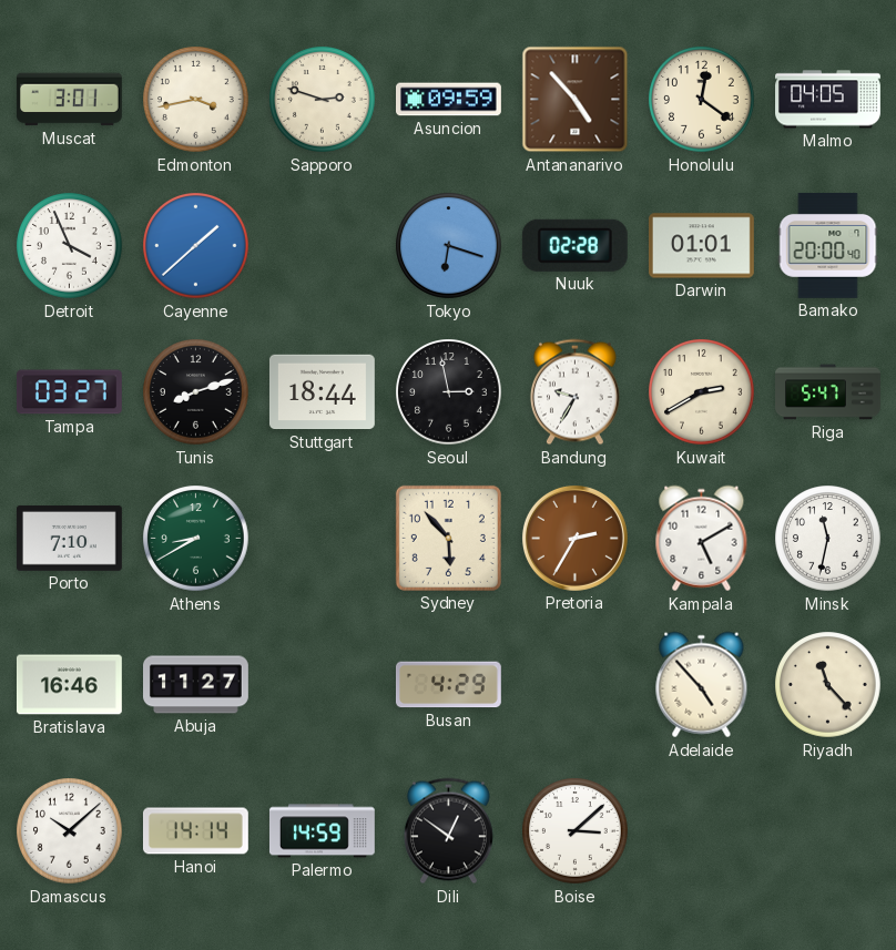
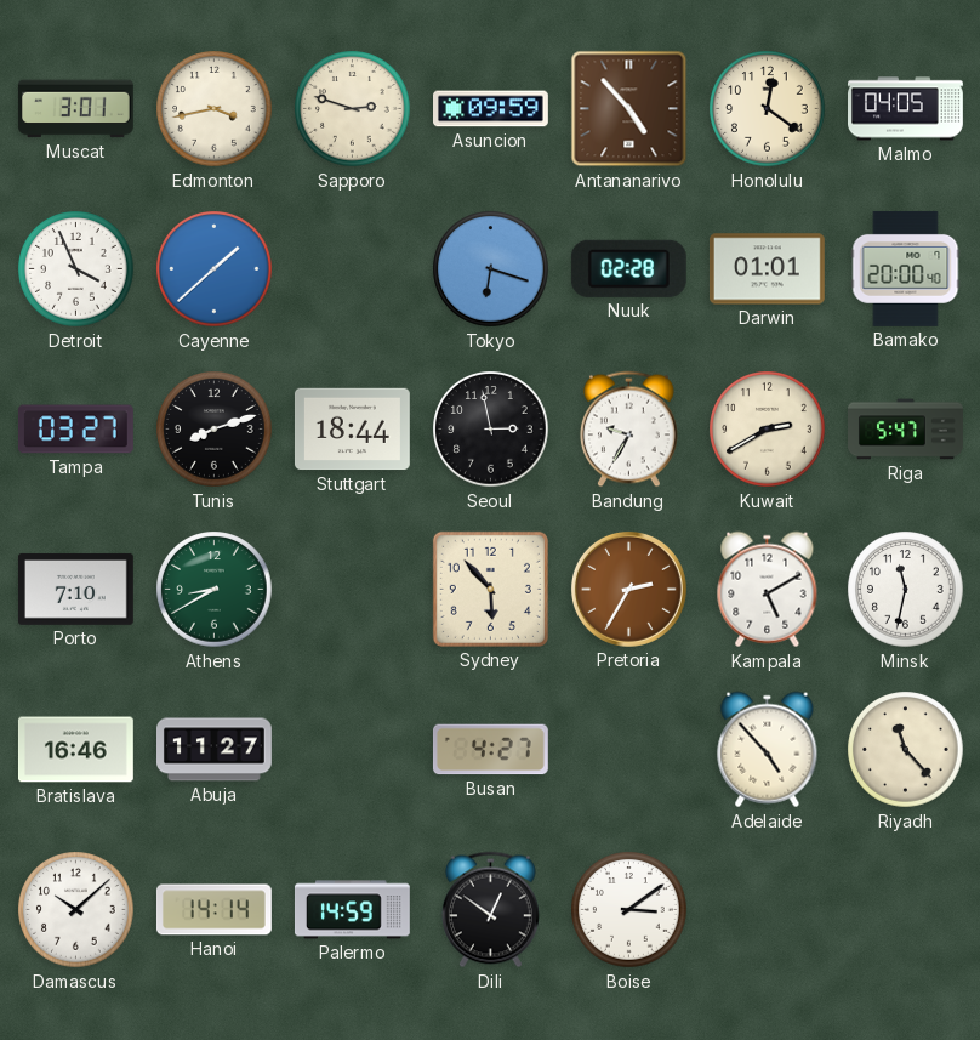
Busan: 4:29 -> 4:27 (490, 750)
Boise: 3:08 -> 3:09 (629, 910)
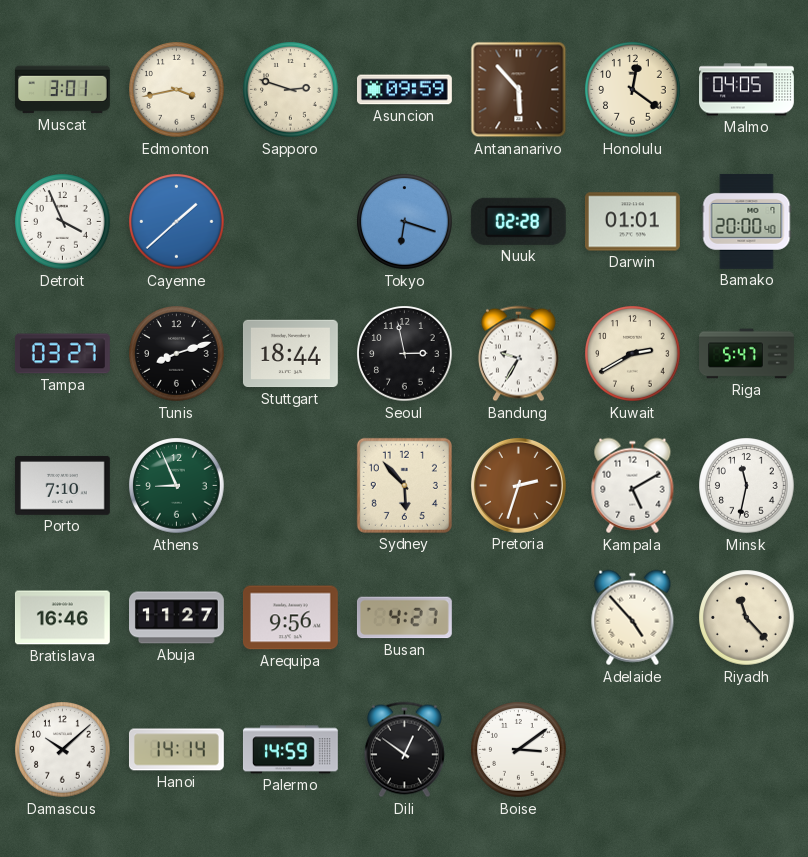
Antananarivo: 4:53 -> 5:53 (519, 90)
Athens: 8:40 -> 8:56 (177, 486)
Pretoria: 2:35 -> 2:33 (518, 485)
Arequipa: none -> 9:56 (290, 618)
